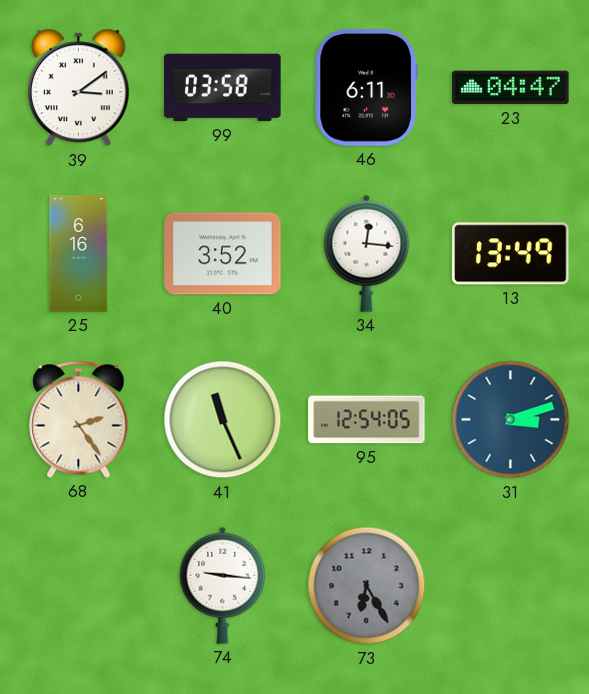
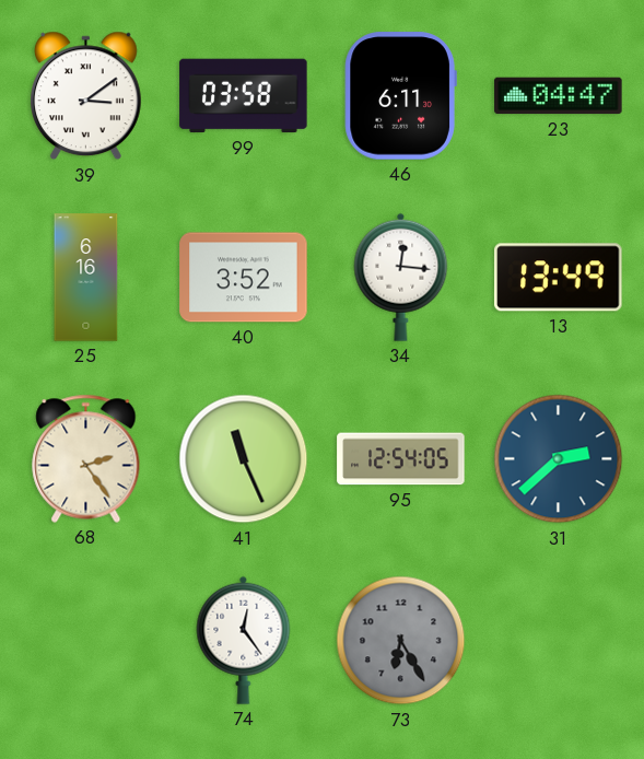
31: 3:12 -> 2:38 (559, 459)
74: 9:16 -> 12:24 (244, 640)
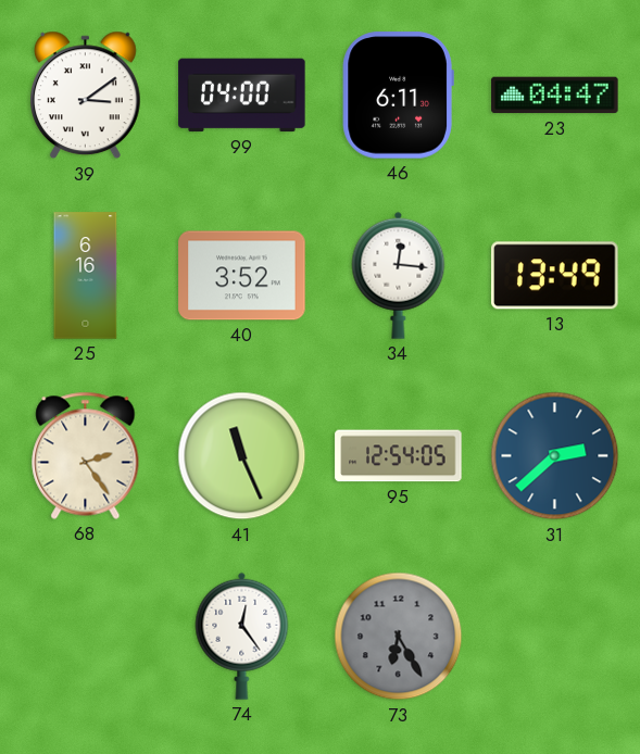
99: 03:58 -> 04:00 (242, 96)
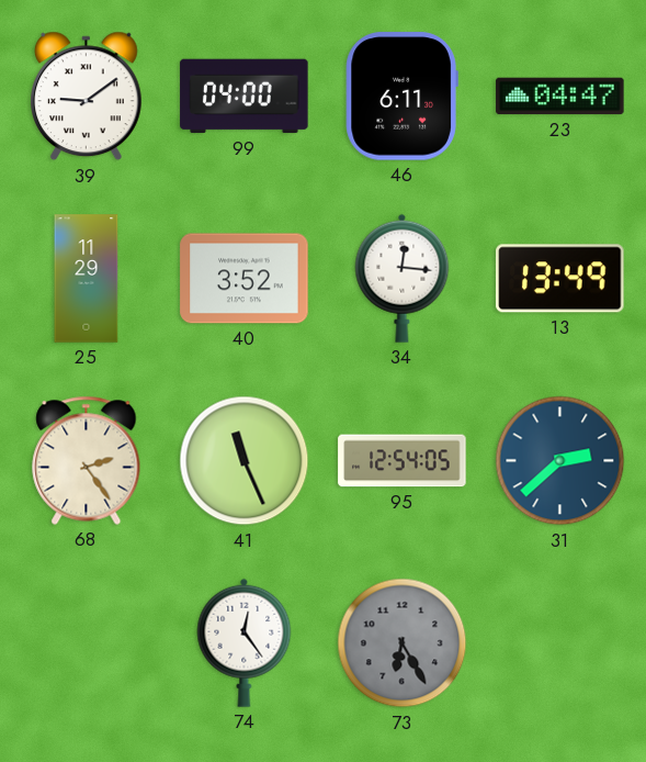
39: 3:09 -> 9:09 (86, 97)
25: 6:16 -> 11:29 (87, 279)
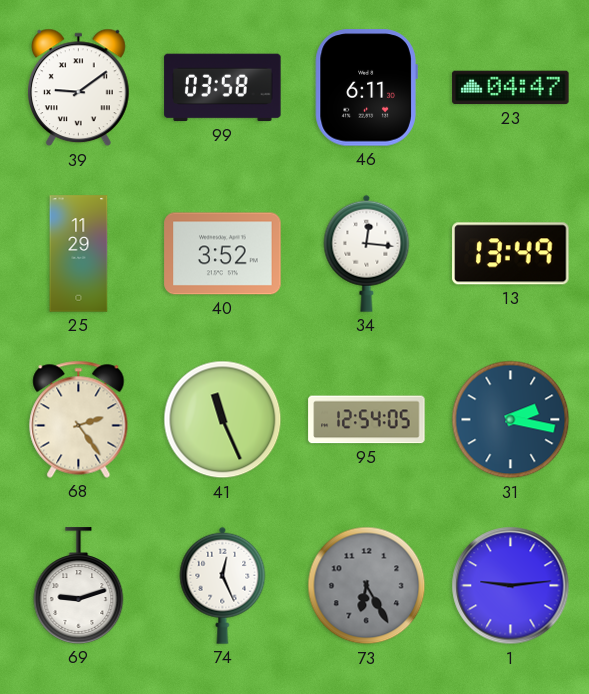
99: 04:00 -> 03:58 (223, 88)
31: 2:38 -> 2:17 (511, 420)
69: none -> 9:12 (79, 586)
74: 12:24 -> 12:26 (223, 585)
1: none -> 9:14 (511, 586)
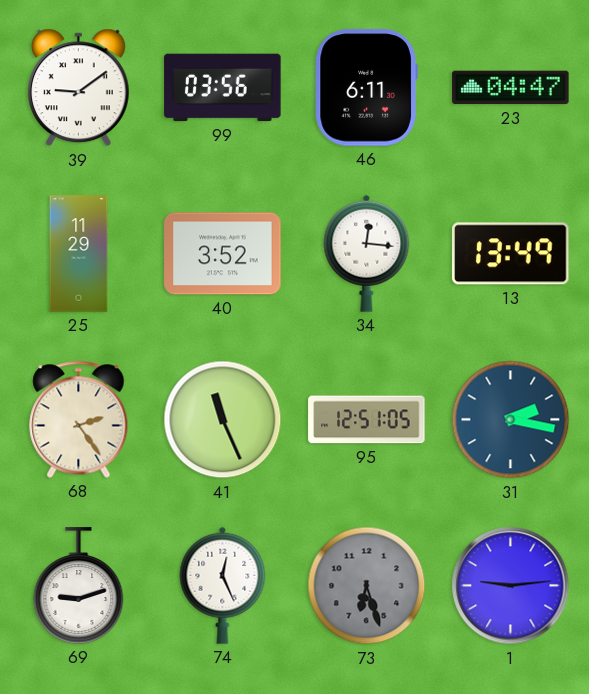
99: 03:58 -> 03:56 (223, 88)
95: 12:54 -> 12:51 (367, 420)
73: 6:25 -> 6:27 (367, 586)
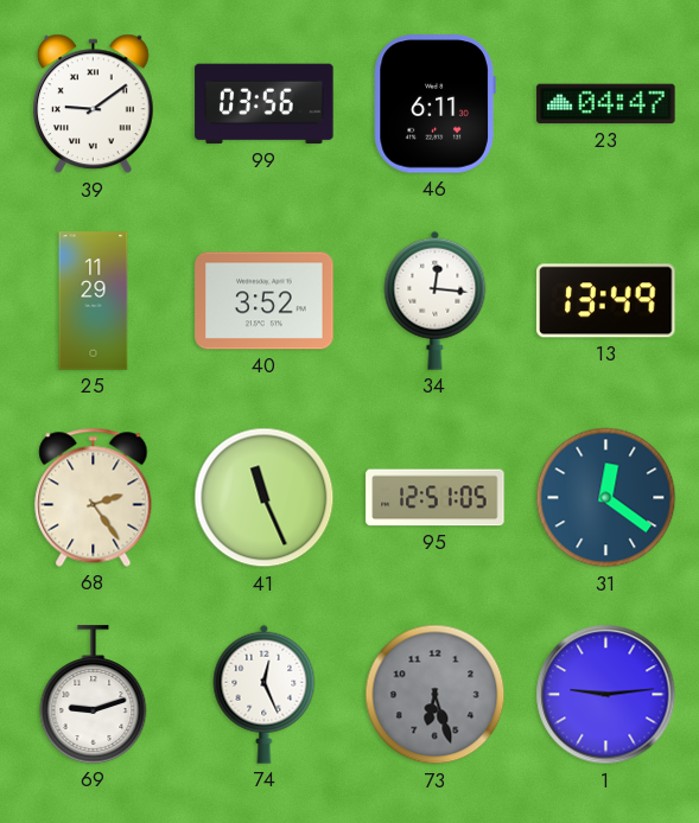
31: 2:17 -> 12:21 (606, 498)
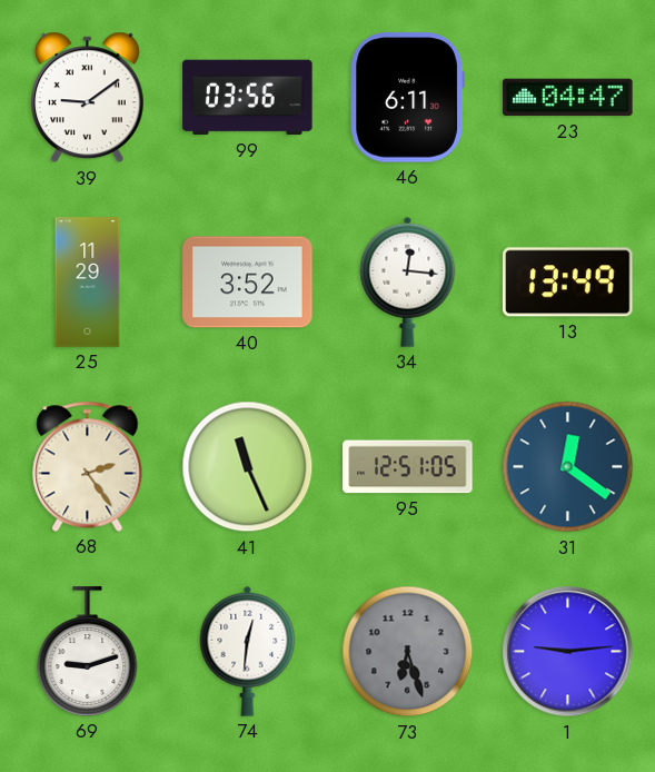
74: 12:26 -> 12:31 (248, 651)
